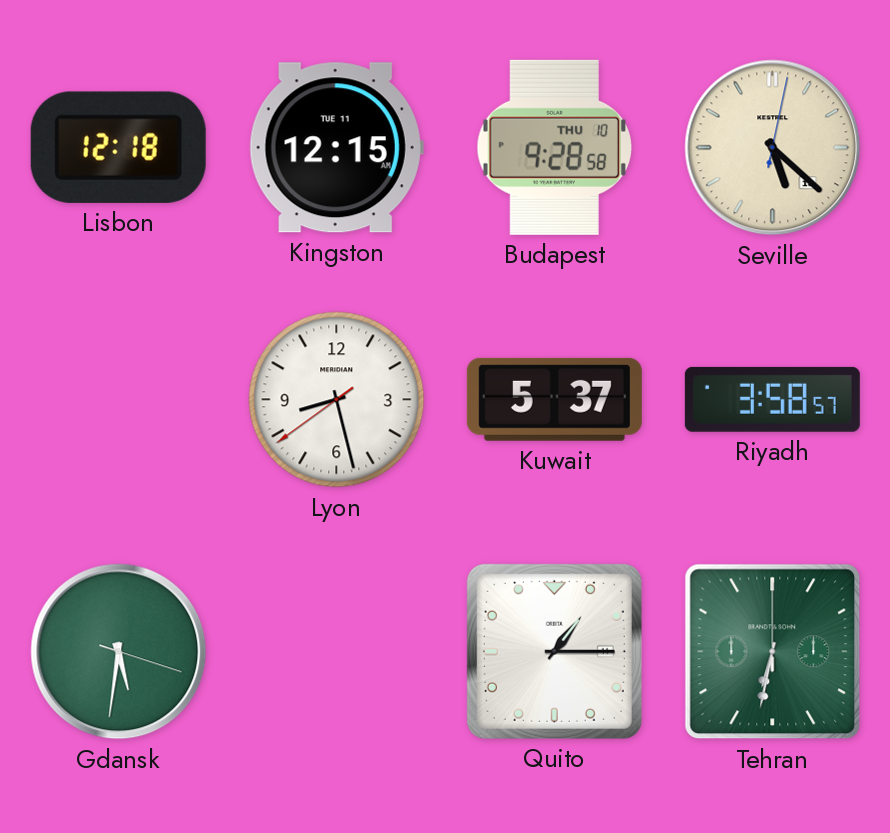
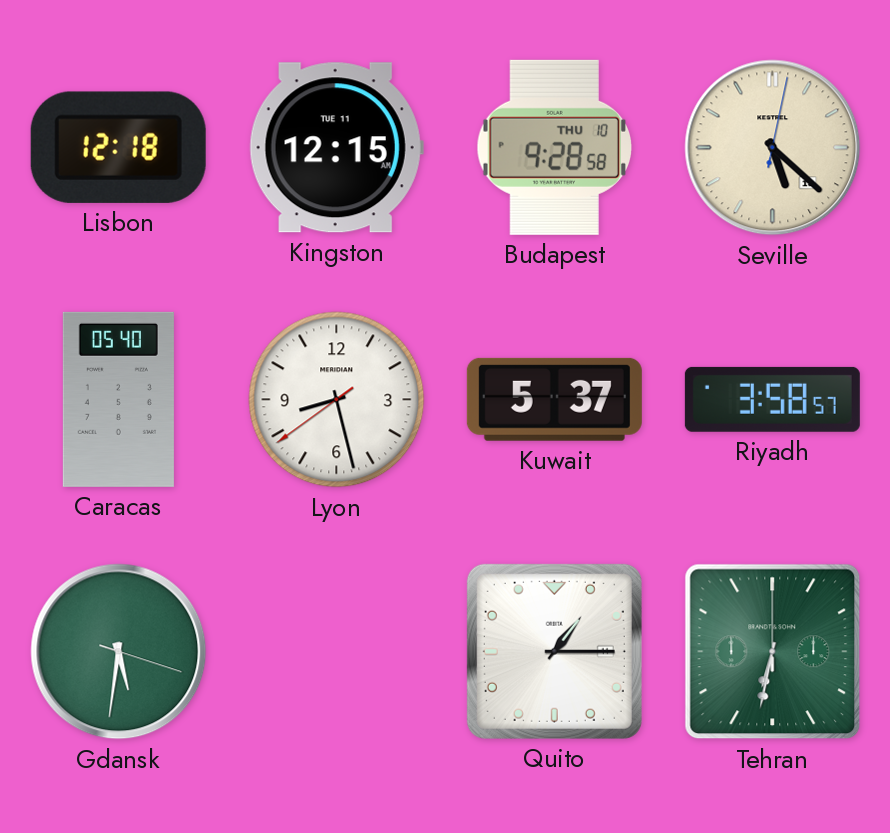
Caracas: none -> 05:40 (118, 399)
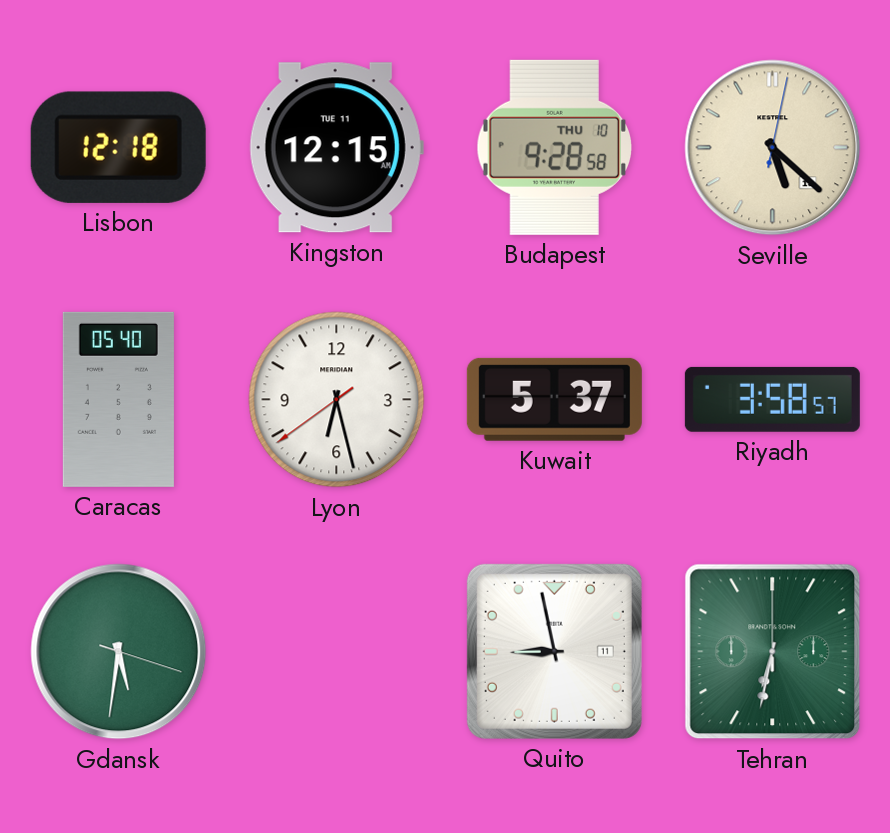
Lyon: 8:27 -> 6:27 (337, 400)
Quito: 1:15 -> 8:58 (554, 651)
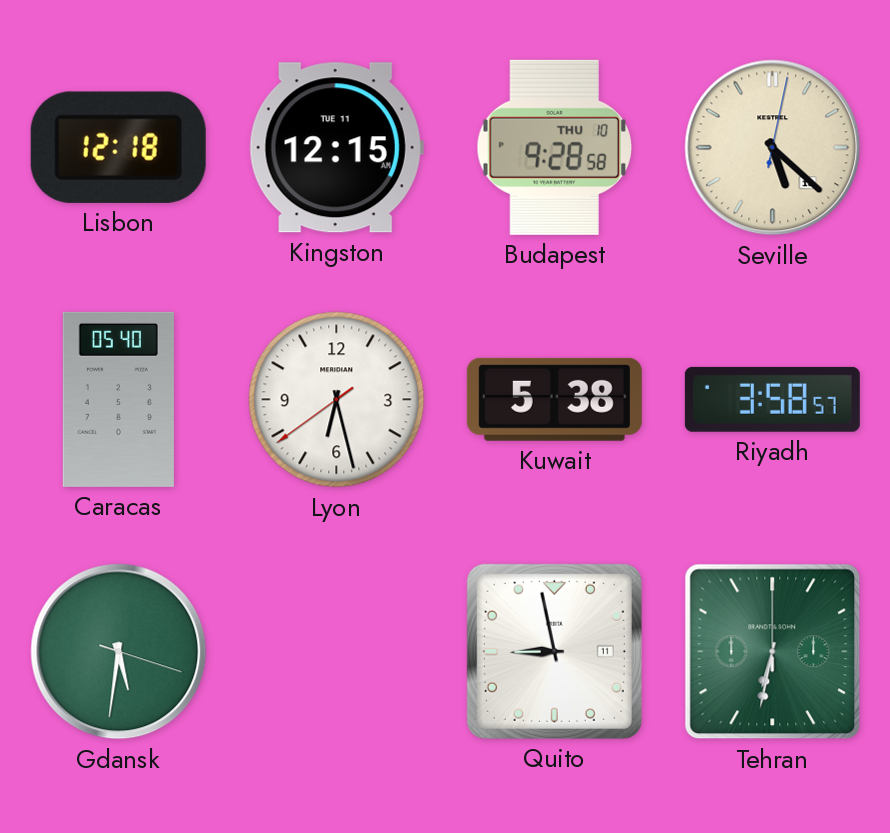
Kuwait: 5:37 -> 5:38 (554, 399)
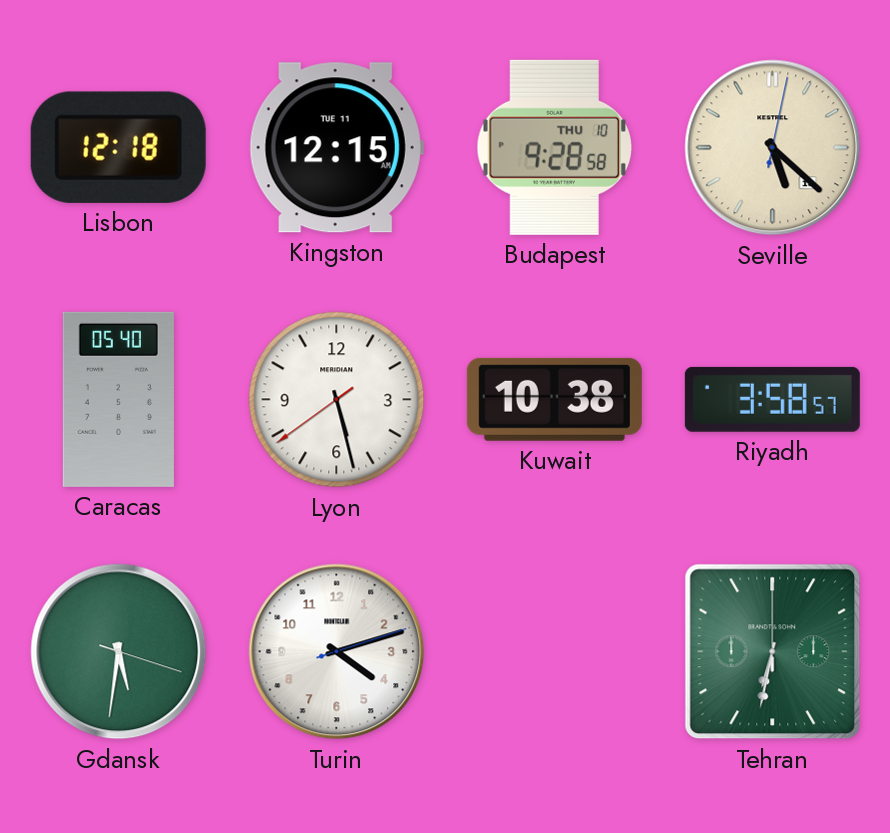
Lyon: 6:27 -> 5:27 (337, 400)
Kuwait: 5:38 -> 10:38 (554, 399)
Turin: none -> 4:12 (337, 652)
Quito: 8:58 -> none (554, 651)
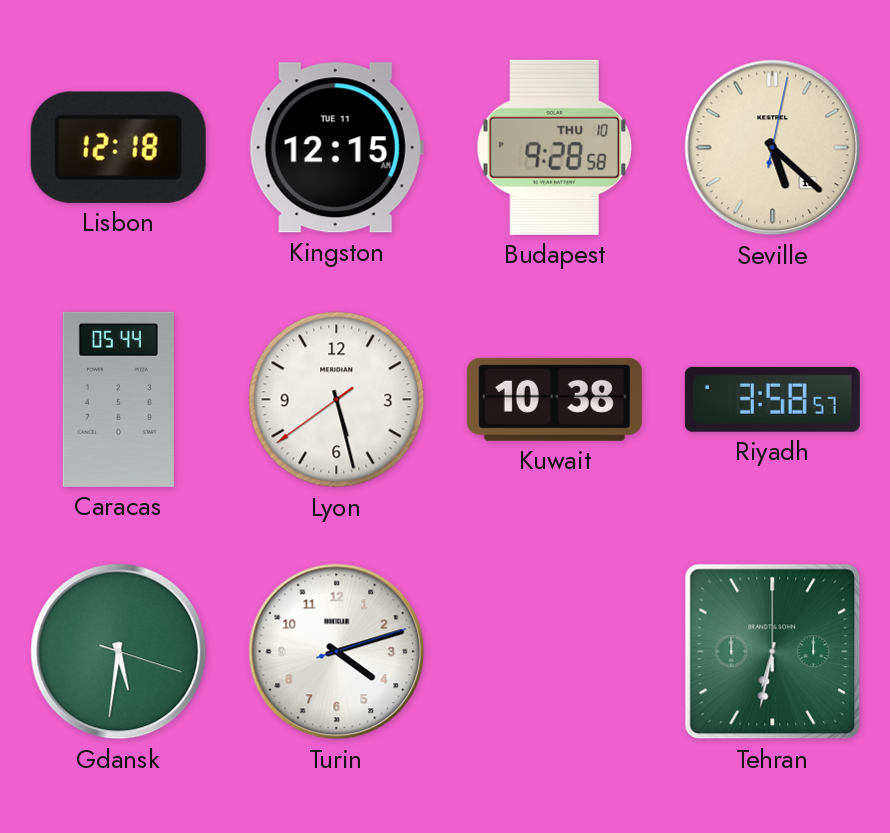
Caracas: 05:40 -> 05:44 (118, 399)
